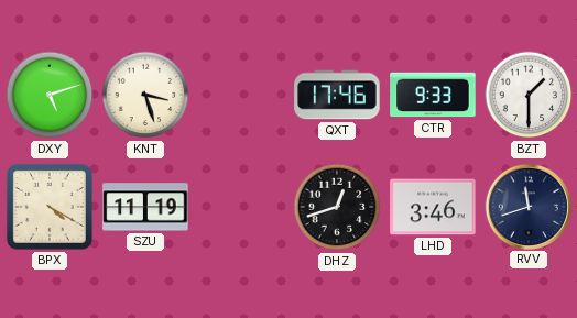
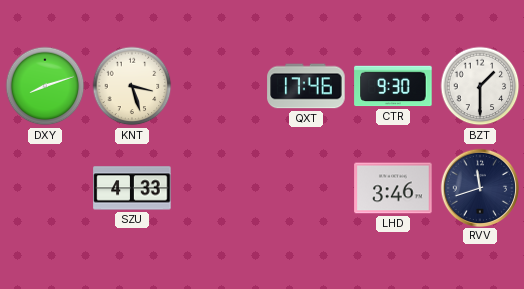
DXY: 5:12 -> 8:12 (45, 86)
CTR: 9:33 -> 9:30 (393, 86)
BPX: 4:20 -> none (50, 207)
SZU: 11:19 -> 4:33 (132, 188)
DHZ: 12:42 -> none (337, 207)
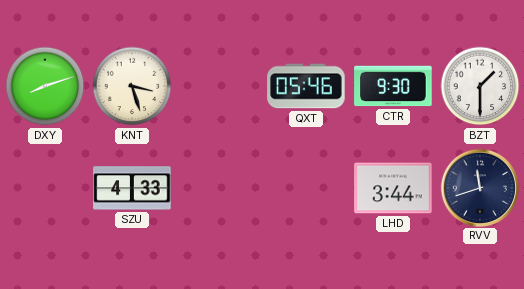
QXT: 17:46 -> 05:46 (306, 86)
LHD: 3:46 -> 3:44 (393, 188)
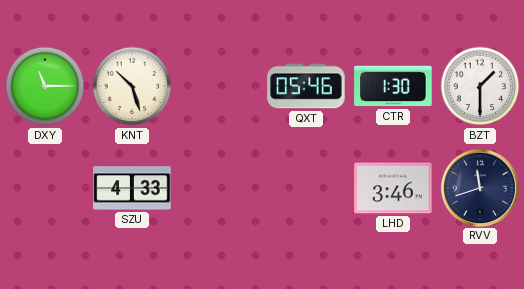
DXY: 8:12 -> 11:15 (45, 86)
KNT: 3:27 -> 10:27 (132, 86)
CTR: 9:30 -> 1:30 (393, 86)
LHD: 3:44 -> 3:46 (393, 188)
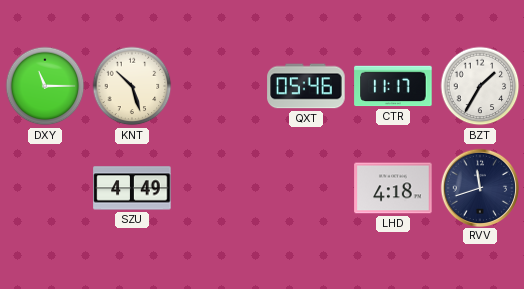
CTR: 1:30 -> 11:17 (393, 86)
BZT: 1:30 -> 1:35 (480, 86)
SZU: 4:33 -> 4:49 (132, 188)
LHD: 3:46 -> 4:18 (393, 188)
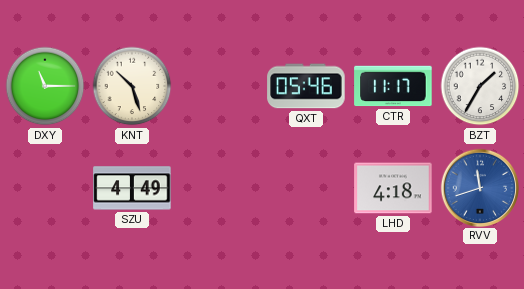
RVV dial: navy -> blue (479, 187)
